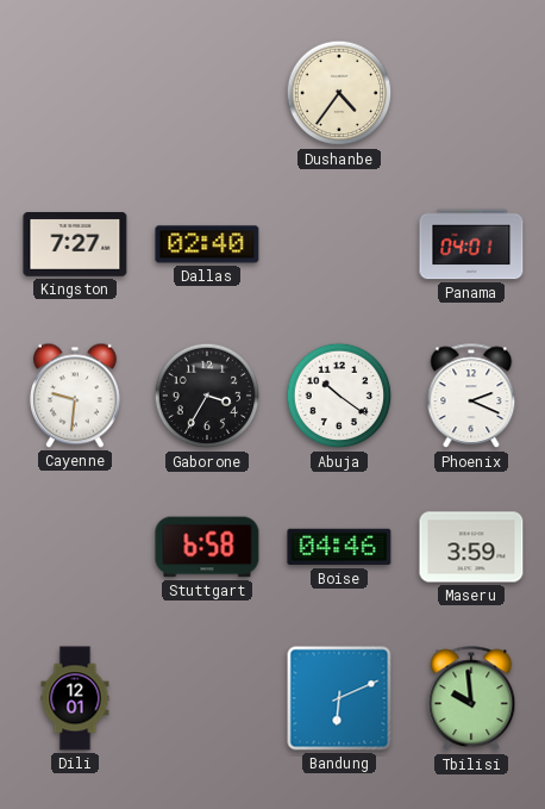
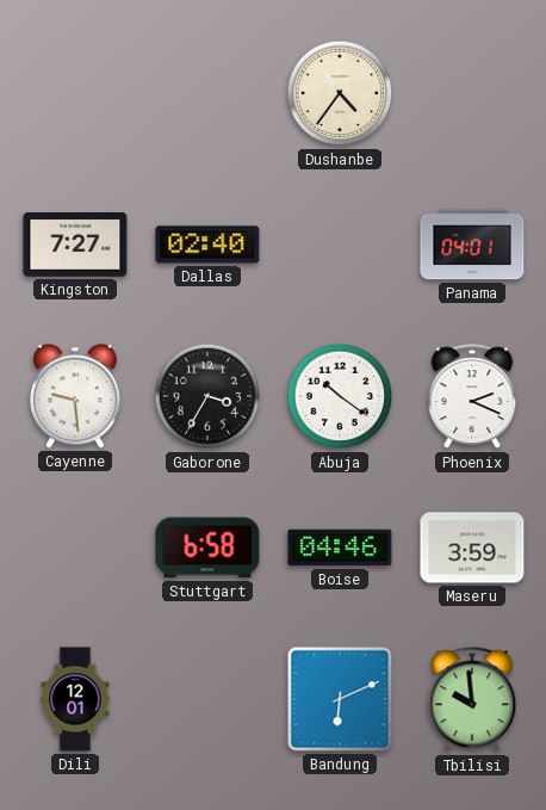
Cayenne: 9:31 -> 9:29 (75, 396)
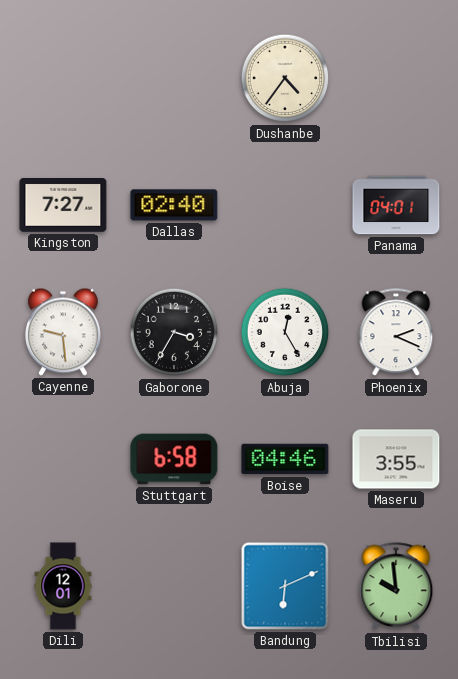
Abuja: 10:21 -> 12:25 (285, 332)
Maseru: 3:59 -> 3:55 (396, 459)
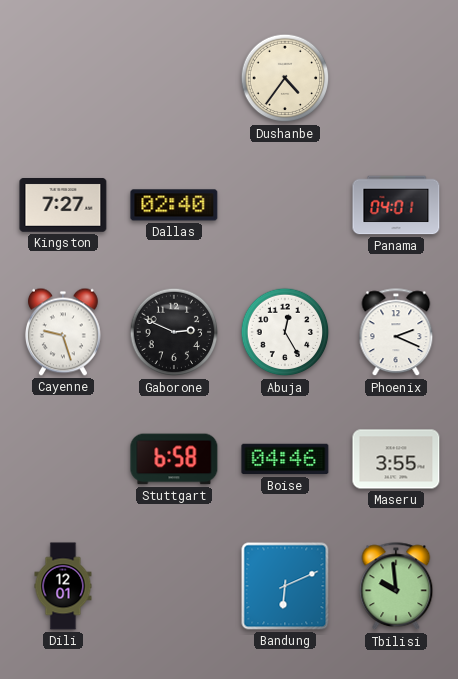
Cayenne: 9:29 -> 9:27 (63, 332)
Gaborone: 3:35 -> 2:49 (174, 332)
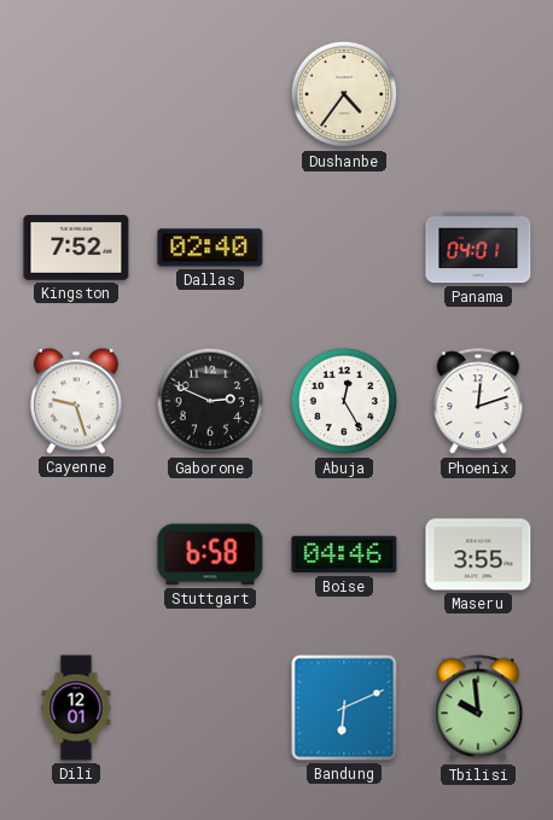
Kingston: 7:27 -> 7:52 (76, 249)
Phoenix: 2:19 -> 12:12 (478, 402)
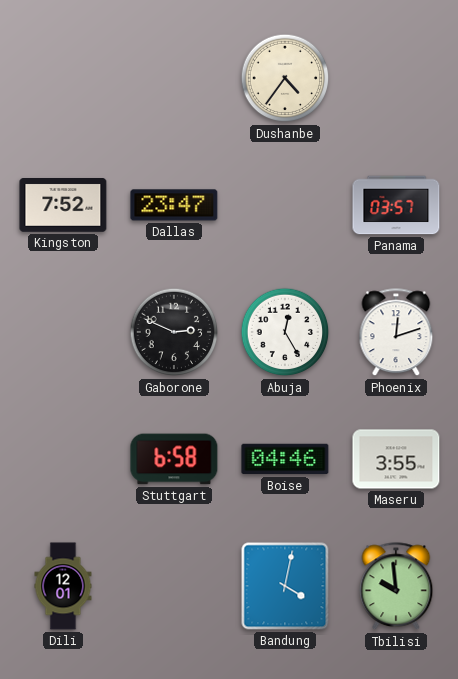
Dallas: 02:40 -> 23:47 (174, 205)
Panama: 04:01 -> 03:57 (396, 205)
Cayenne: 9:27 -> none (76, 401)
Bandung: 6:11 -> 4:02 (285, 586)
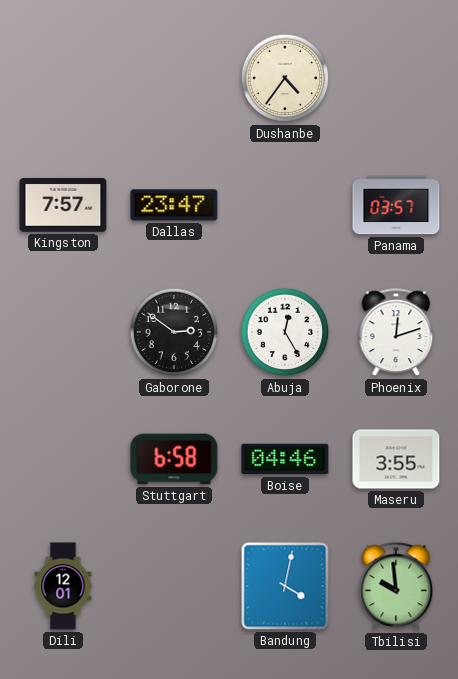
Kingston: 7:52 -> 7:57 (63, 206)
Gaborone: 2:49 -> 2:51 (174, 332)
